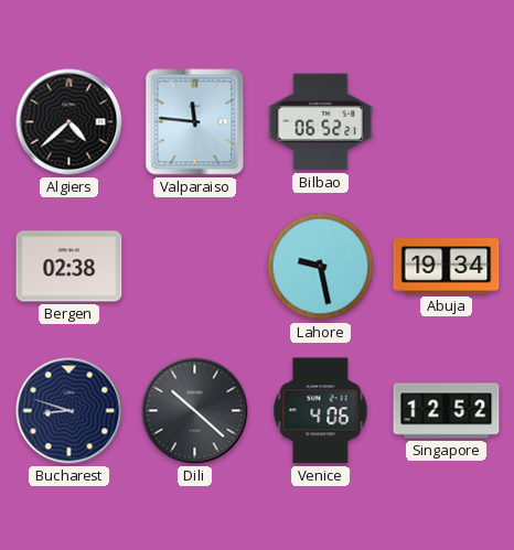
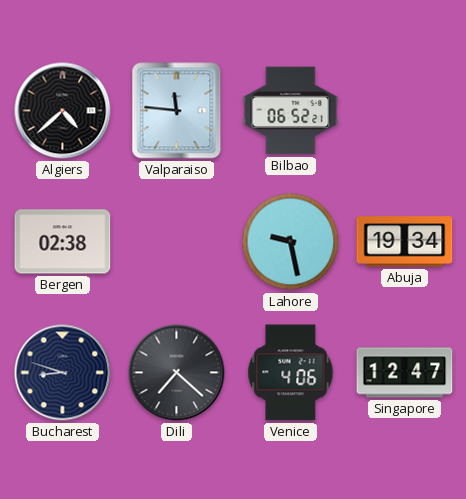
Dili: 10:22 -> 7:22 (177, 373)
Singapore: 12:52 -> 12:47 (405, 373)
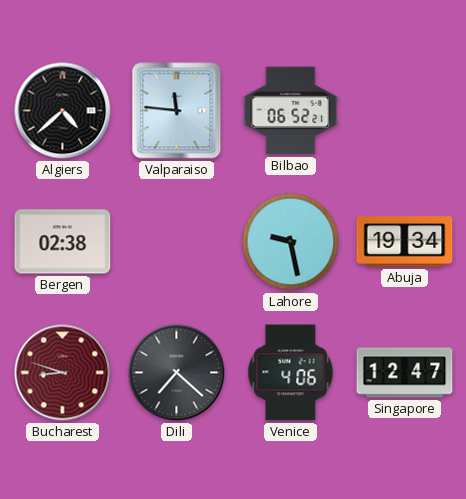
Bucharest dial: navy -> burgundy (63, 373)
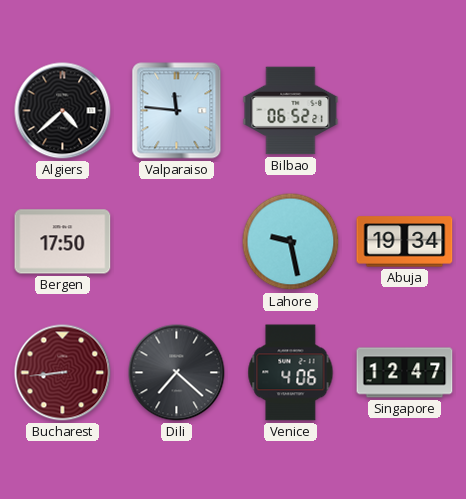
Bergen: 02:38 -> 17:50 (63, 242)
Bucharest: 8:48 -> 8:44 (63, 373)
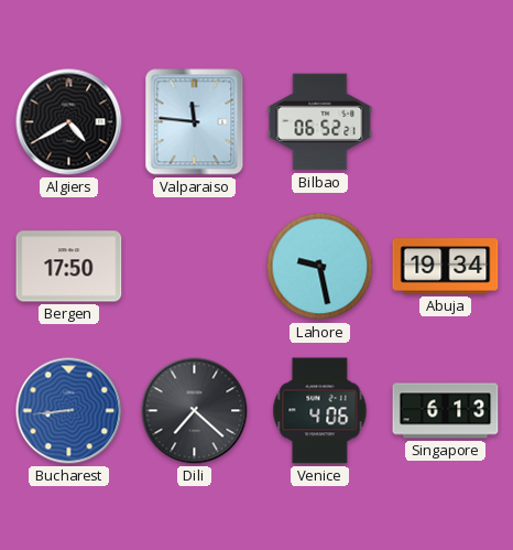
Algiers: 4:38 -> 4:40 (69, 122)
Bucharest dial: burgundy -> blue (69, 411)
Singapore: 12:47 -> 6:13 (446, 411)
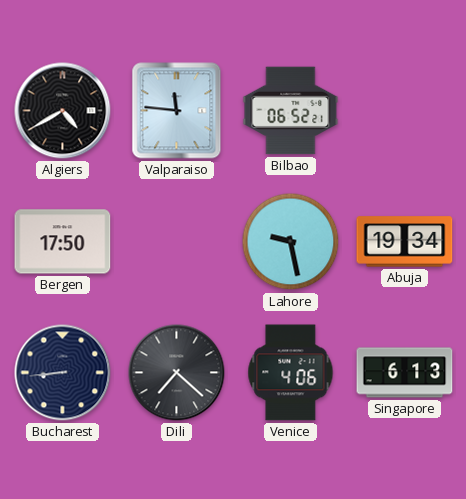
Bucharest dial: blue -> navy (63, 373)
